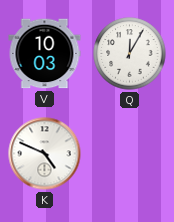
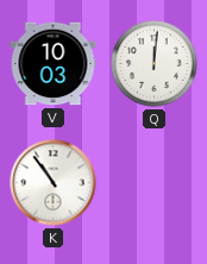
Q: 12:05 -> 12:01 (155, 64)
K: 4:49 -> 10:54 (54, 183)
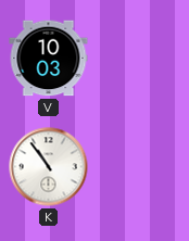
Q: 12:01 -> none (155, 64)
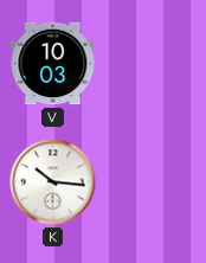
K: 10:54 -> 10:16 (53, 182)
